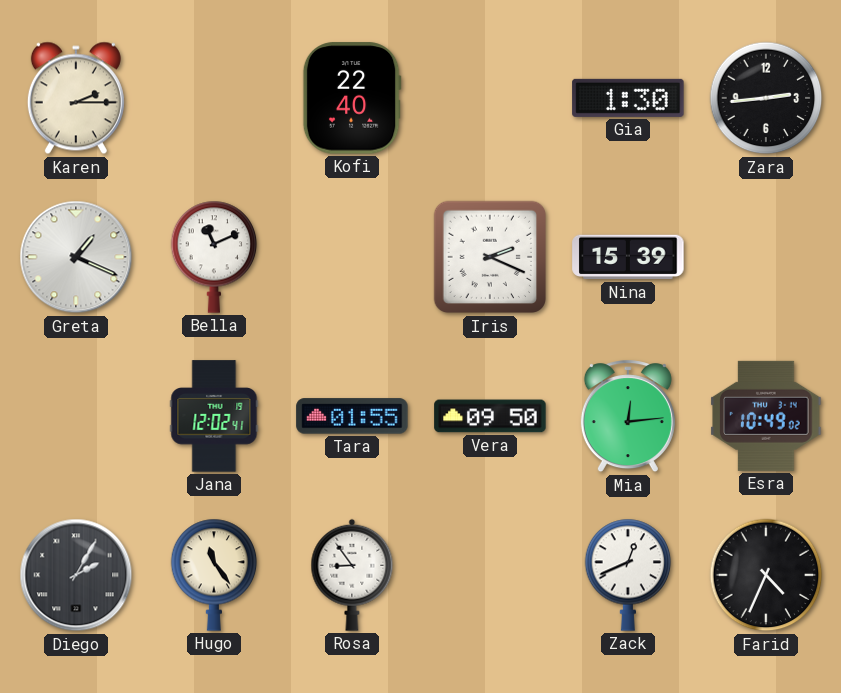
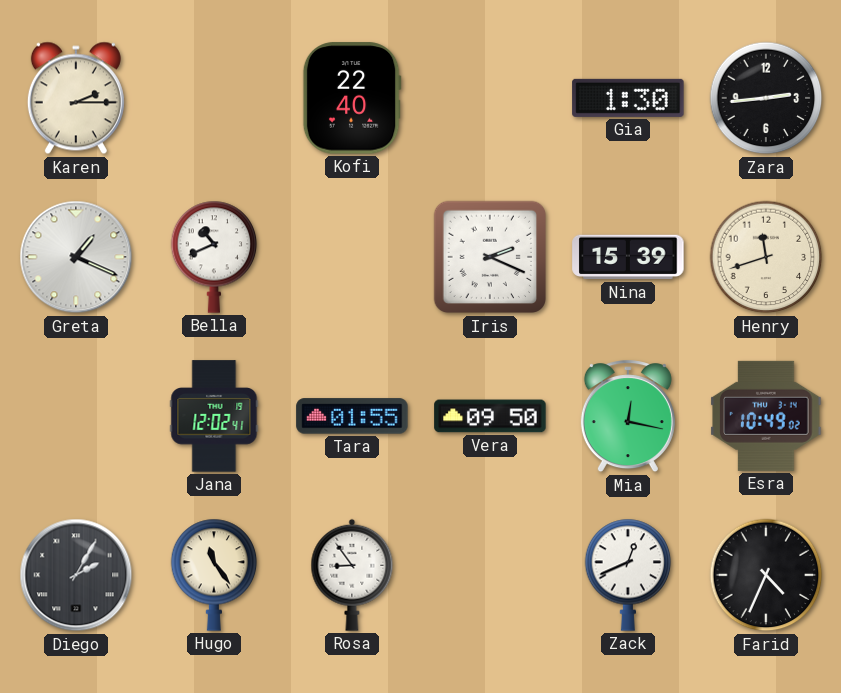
Bella: 11:11 -> 10:41 (214, 257)
Henry: none -> 11:42 (766, 257)
Mia: 12:14 -> 12:17 (628, 417)
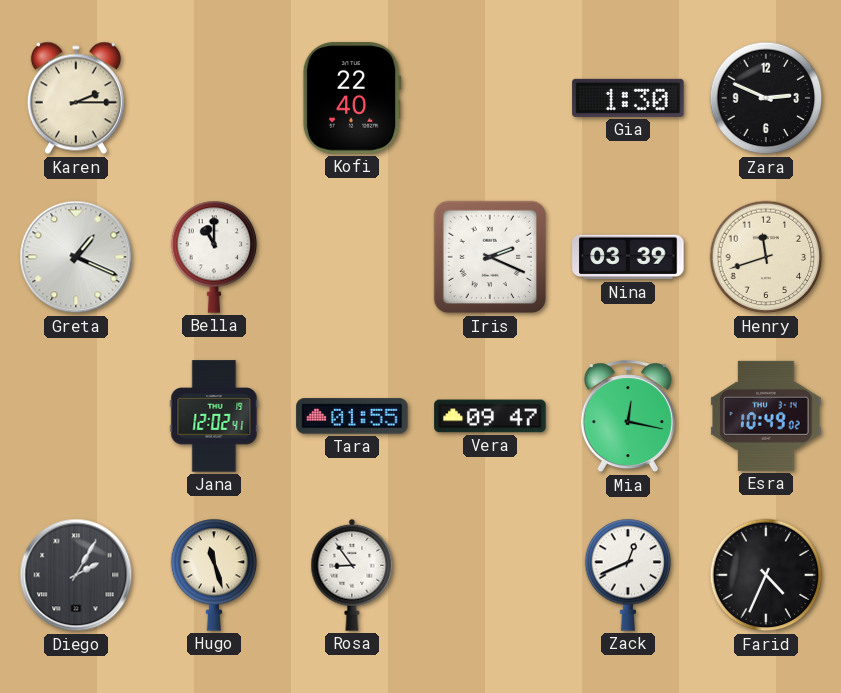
Zara: 2:44 -> 2:49 (766, 98)
Bella: 10:41 -> 11:00 (214, 257)
Nina: 15:39 -> 03:39 (628, 257)
Vera: 09:50 -> 09:47 (490, 416)
Hugo: 11:24 -> 11:27 (214, 575)
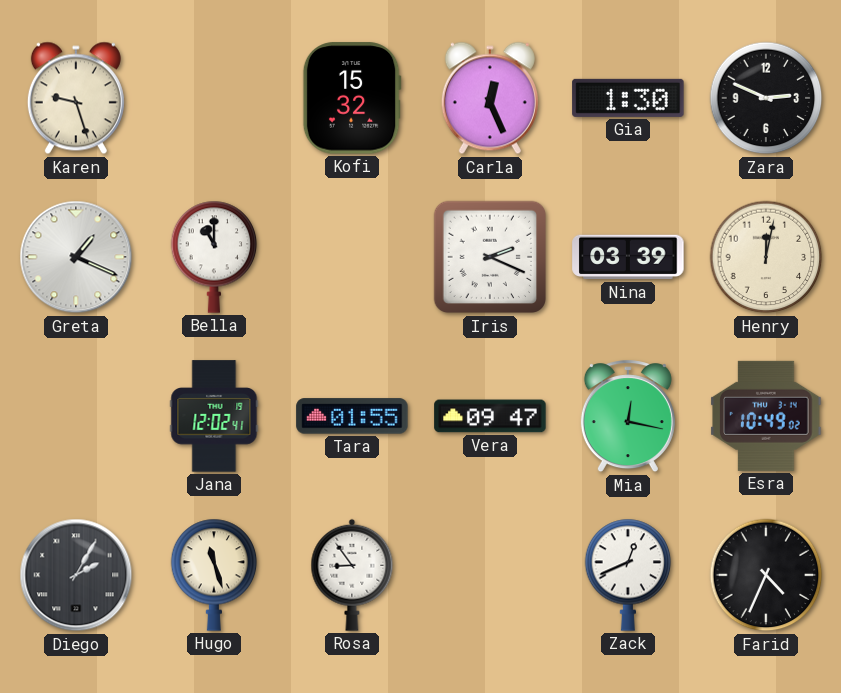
Karen: 2:15 -> 9:27 (76, 98)
Kofi: 22:40 -> 15:32 (352, 98)
Carla: none -> 12:26 (490, 98)
Henry: 11:42 -> 12:02 (766, 257)
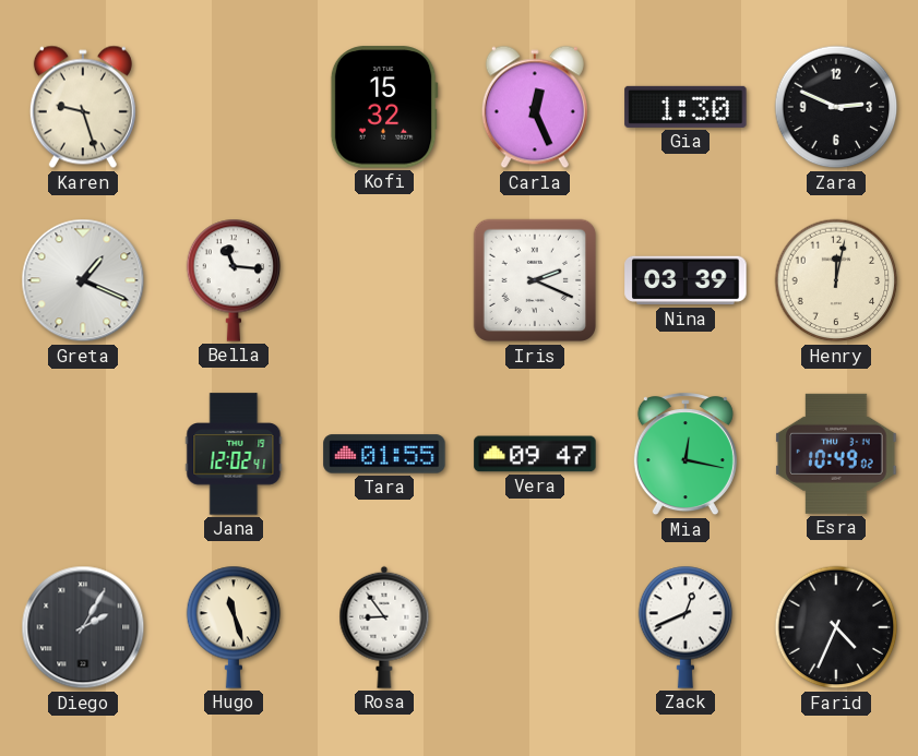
Bella: 11:00 -> 11:16 (234, 280)
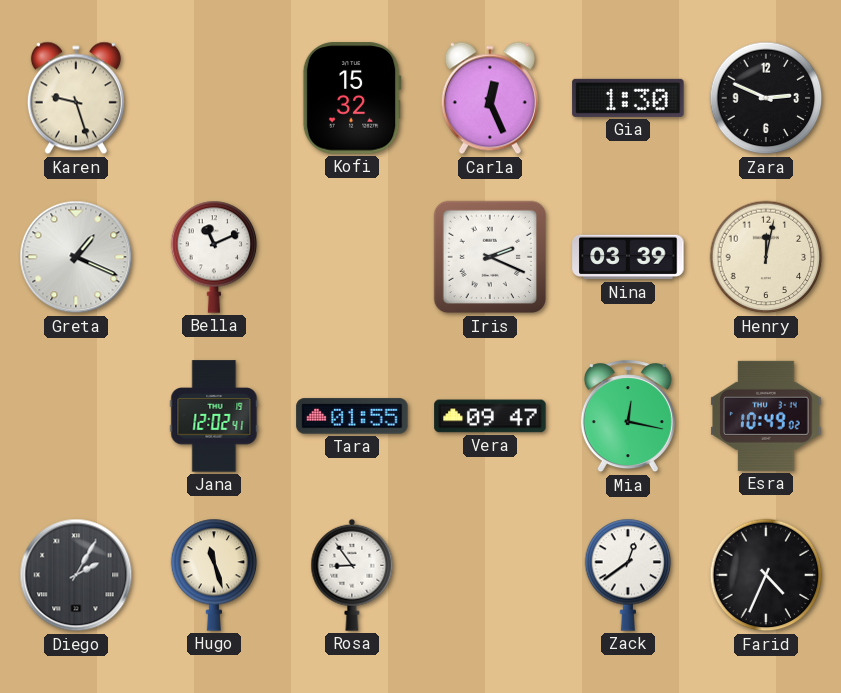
Bella: 11:16 -> 11:11 (214, 257)
Zack: 12:41 -> 12:39 (628, 575)
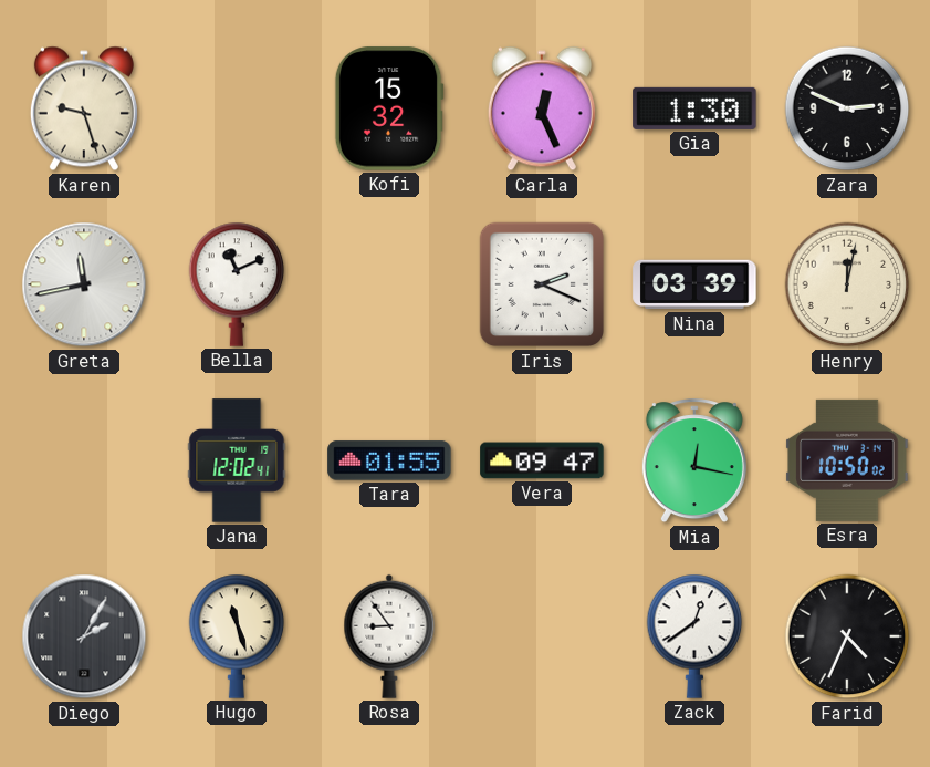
Greta: 1:19 -> 11:43 (84, 284)
Esra: 10:49 -> 10:50 (847, 460)
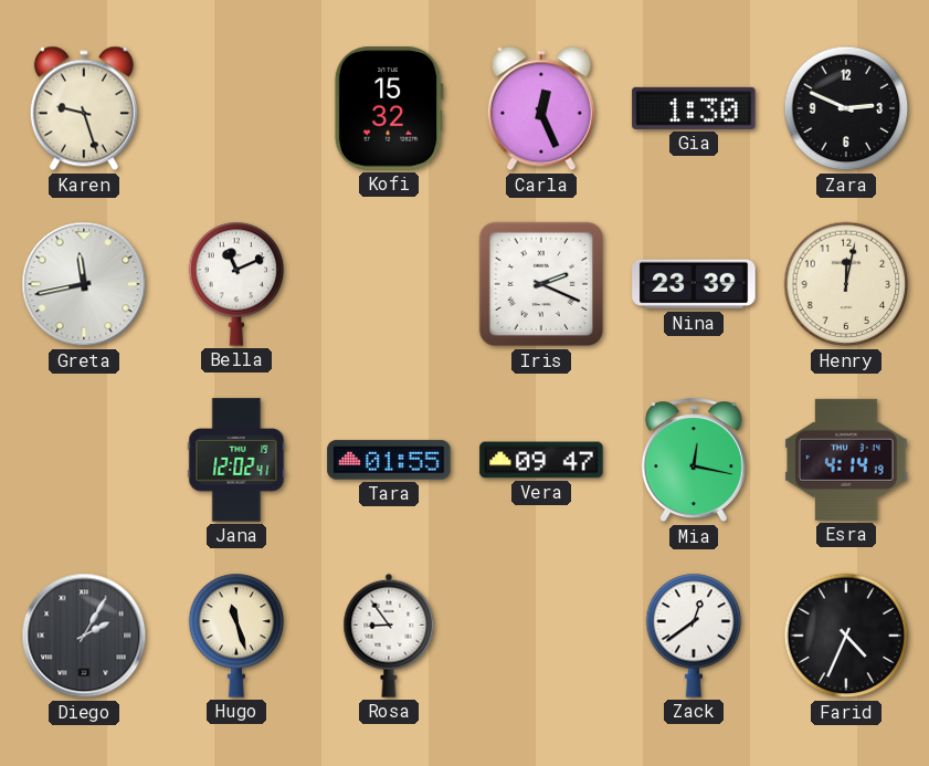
Nina: 03:39 -> 23:39 (694, 284)
Esra: 10:50 -> 4:14 (846, 460)
